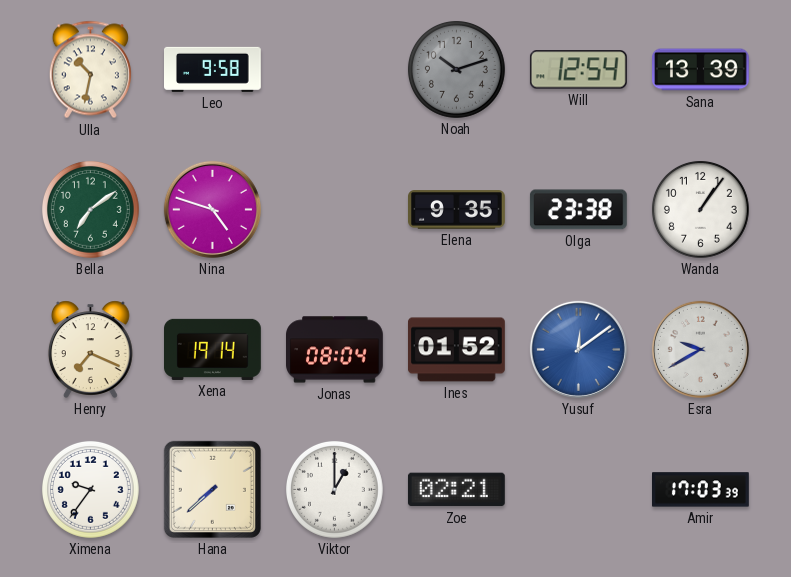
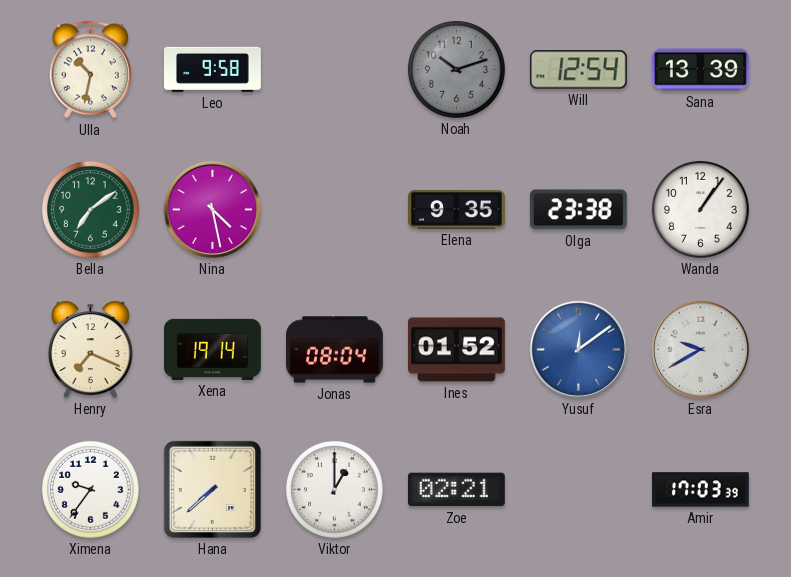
Nina: 4:48 -> 4:28 (212, 209)
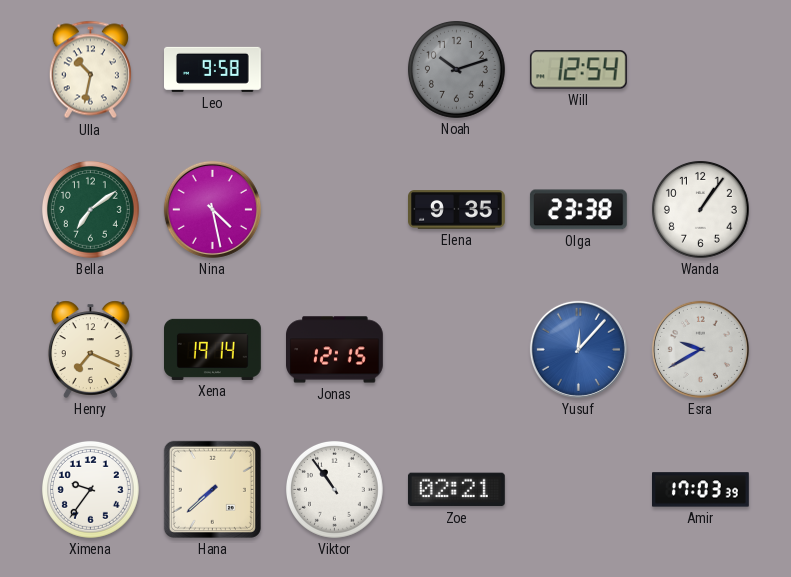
Sana: 13:39 -> none (701, 70)
Jonas: 08:04 -> 12:15 (335, 350)
Ines: 01:52 -> none (457, 350)
Yusuf: 12:09 -> 12:07 (578, 349)
Viktor: 1:00 -> 10:54 (334, 489)
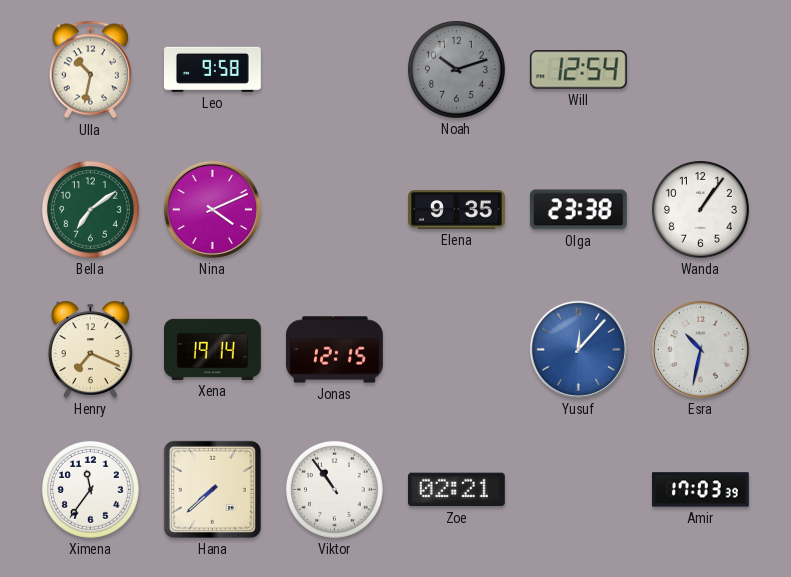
Nina: 4:28 -> 4:11 (212, 209)
Esra: 9:40 -> 10:32 (700, 349)
Ximena: 9:36 -> 11:36 (90, 489)
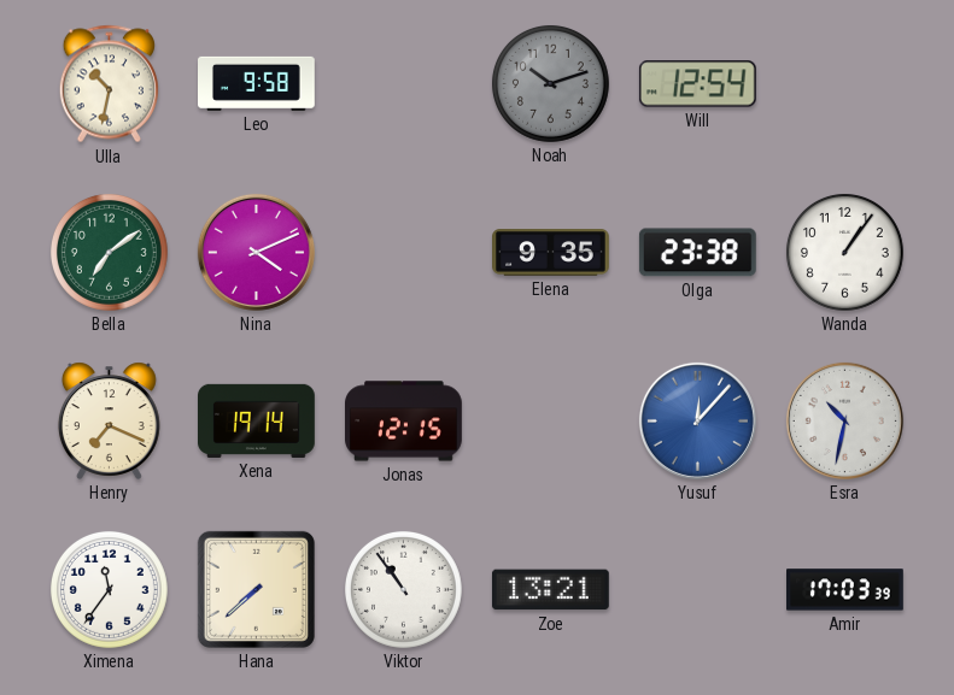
Zoe: 02:21 -> 13:21 (550, 590)
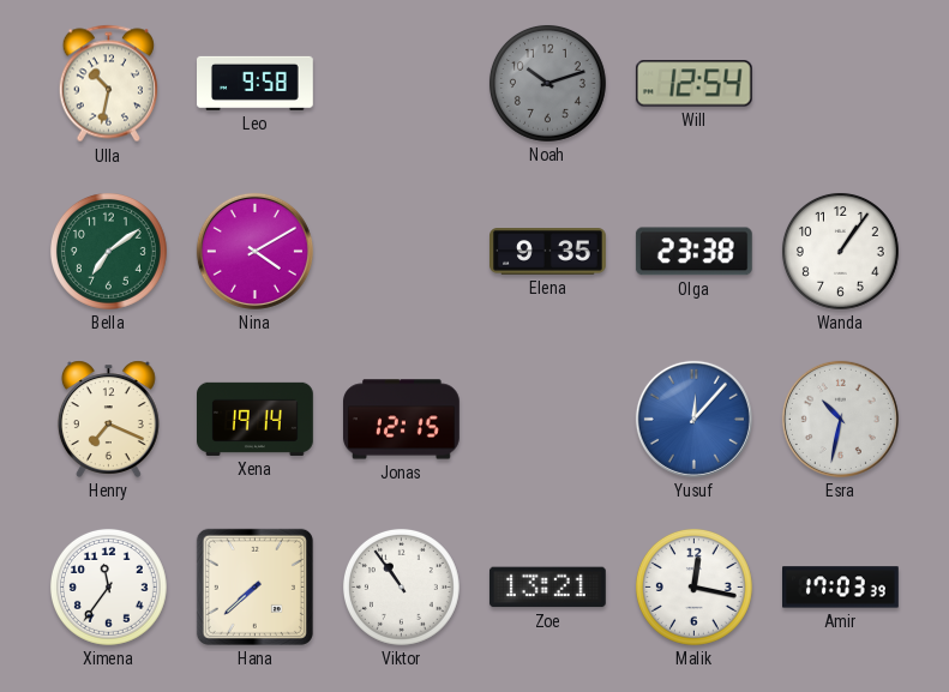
Nina: 4:11 -> 4:10 (254, 251)
Malik: none -> 12:17 (693, 586)
